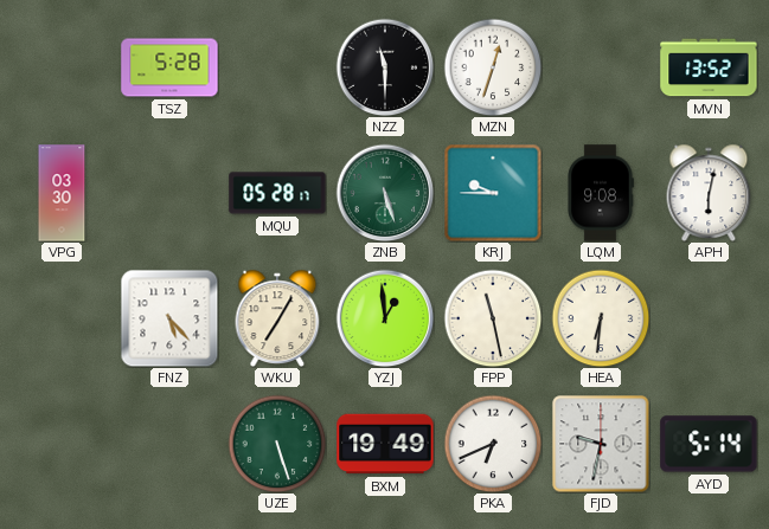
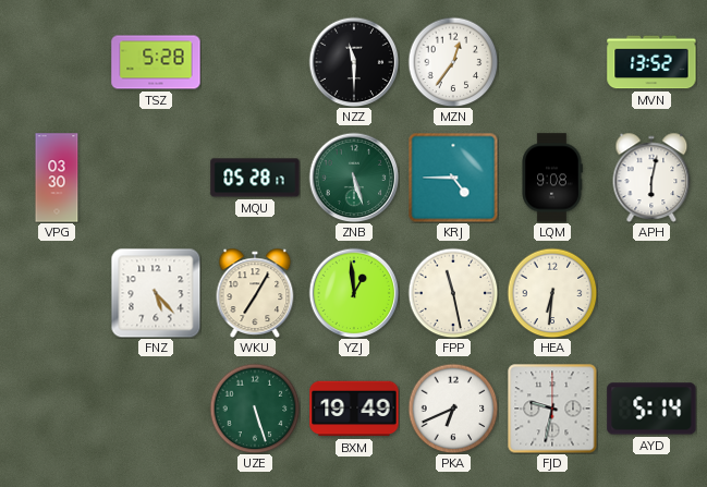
MZN: 12:33 -> 12:36 (453, 62)
KRJ: 9:45 -> 4:45 (453, 178)
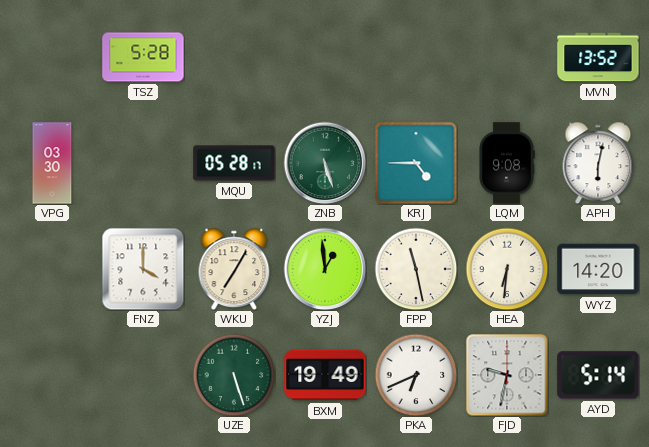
NZZ: 11:30 -> none (354, 62)
MZN: 12:36 -> none (453, 62)
FNZ: 5:23 -> 4:00 (143, 269)
WYZ: none -> 14:20 (598, 269)
